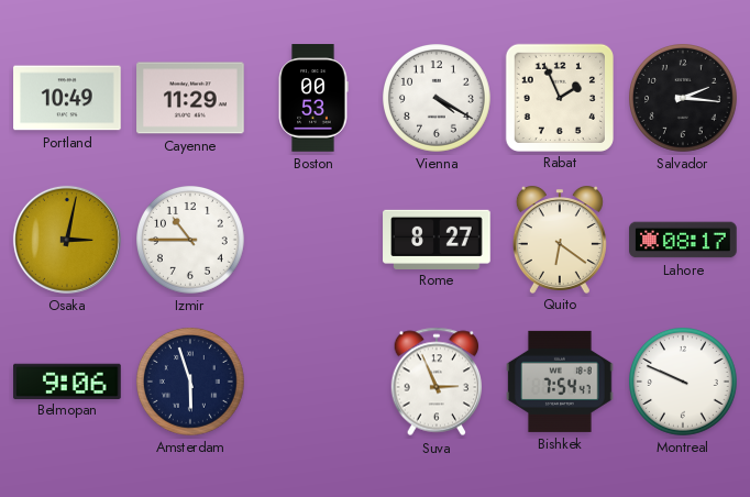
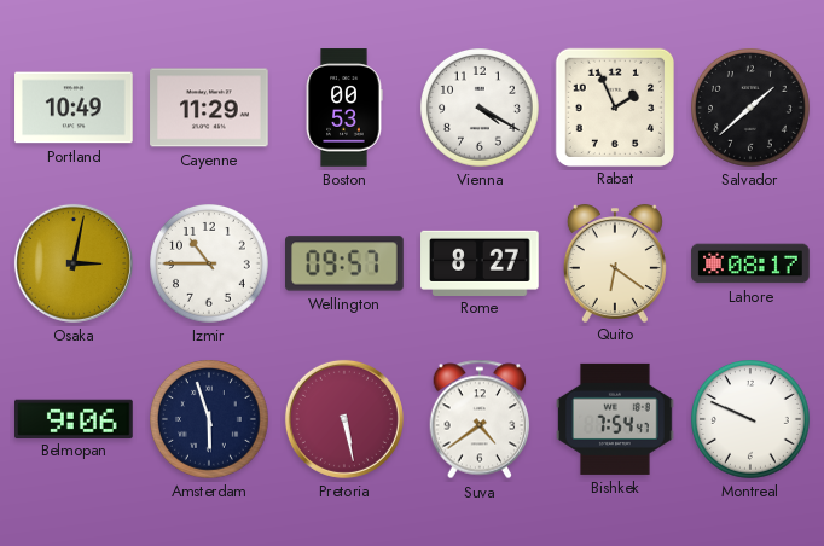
Salvador: 2:16 -> 1:38 (752, 109)
Wellington: none -> 09:57 (346, 263)
Pretoria: none -> 5:28 (344, 419)
Suva: 2:56 -> 4:39 (480, 419)
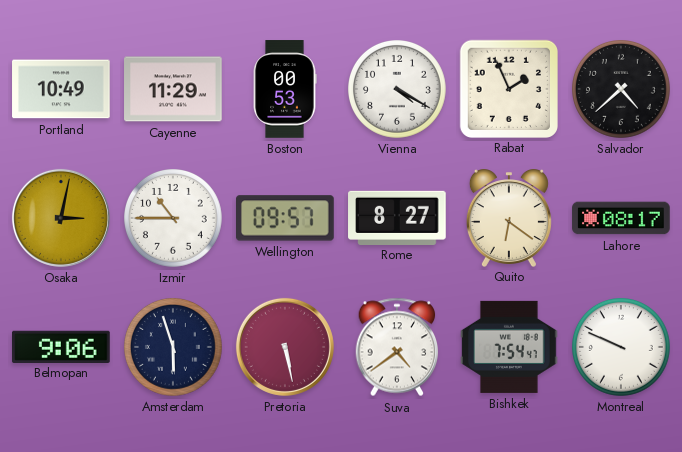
Salvador: 1:38 -> 4:38 (622, 90)
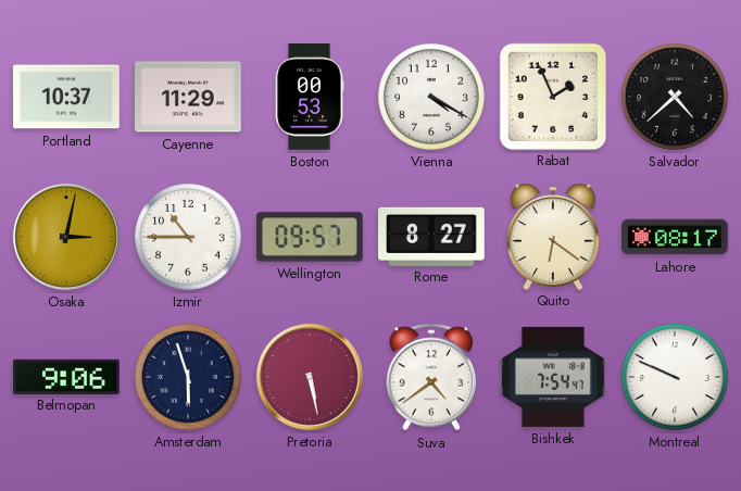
Portland: 10:49 -> 10:37 (66, 97)
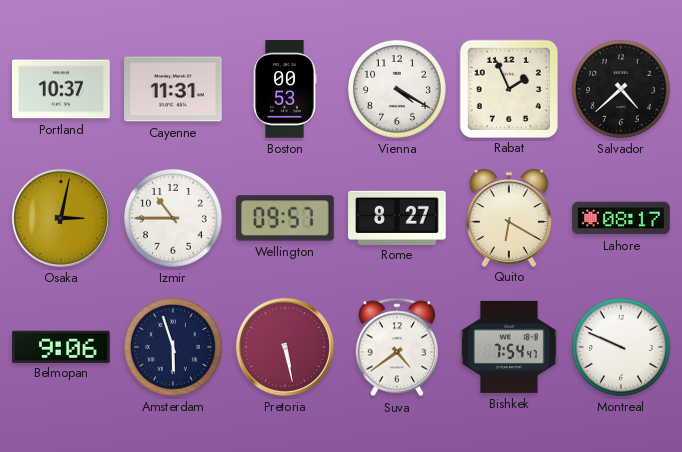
Cayenne: 11:29 -> 11:31 (173, 89)
Quito: 6:21 -> 6:20 (509, 218)
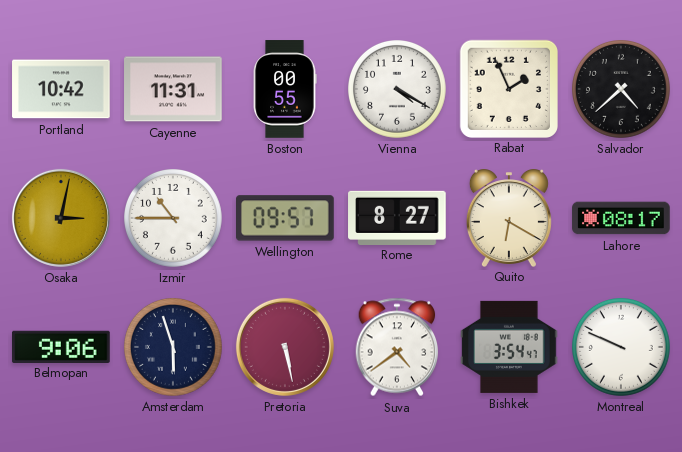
Portland: 10:37 -> 10:42 (61, 89)
Boston: 00:53 -> 00:55 (285, 89)
Bishkek: 7:54 -> 3:54 (509, 347)
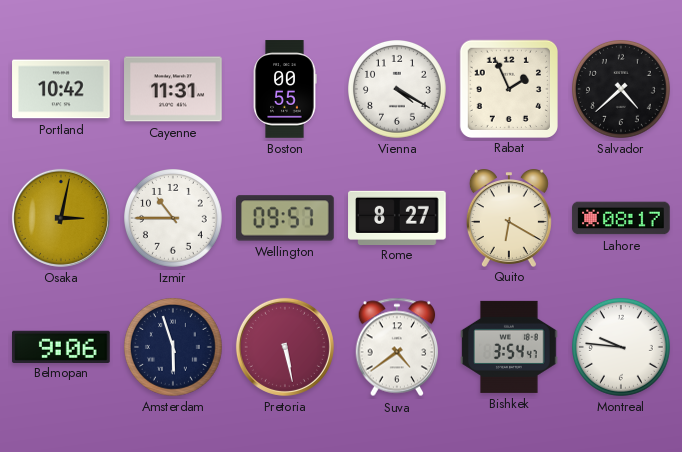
Montreal: 9:49 -> 9:46 (622, 348)
